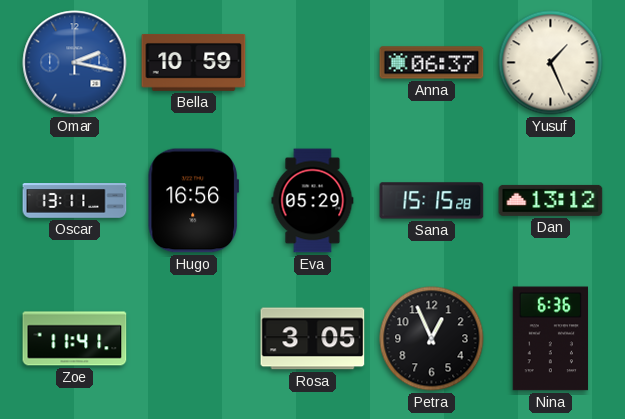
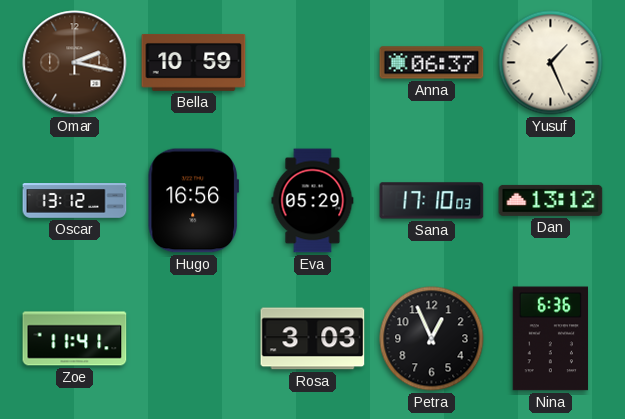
Omar dial: blue -> brown (75, 63)
Oscar: 13:11 -> 13:12 (75, 201)
Sana: 15:15 -> 17:10 (432, 201)
Rosa: 3:05 -> 3:03 (313, 339)
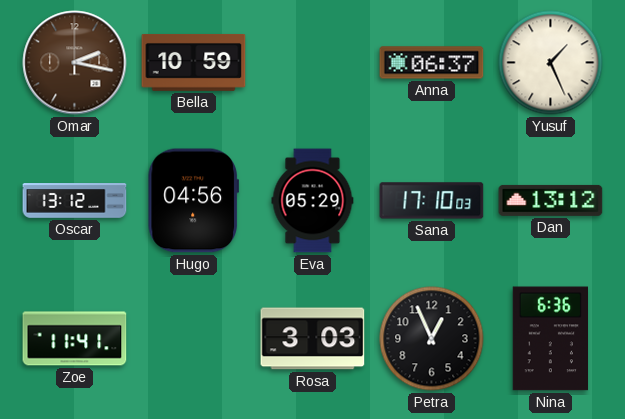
Hugo: 16:56 -> 04:56 (193, 201)
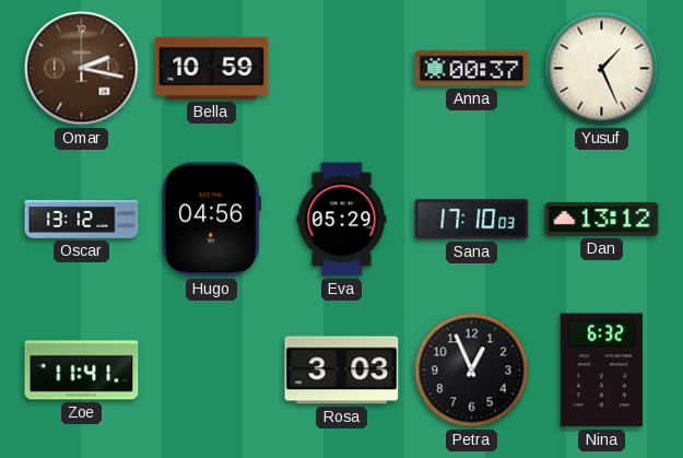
Anna: 06:37 -> 00:37 (472, 69)
Nina: 6:36 -> 6:32 (601, 371)
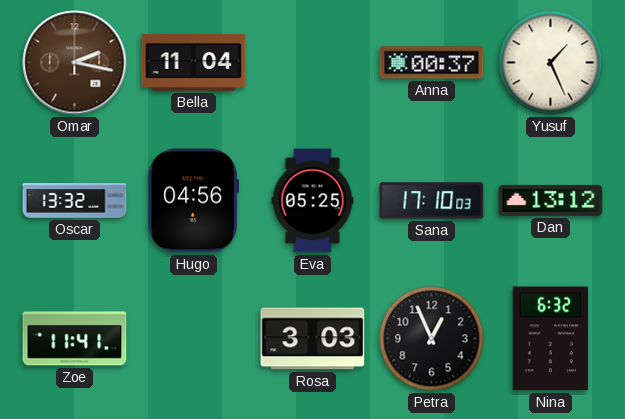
Bella: 10:59 -> 11:04 (194, 62)
Oscar: 13:12 -> 13:32 (75, 201)
Eva: 05:29 -> 05:25 (313, 201)
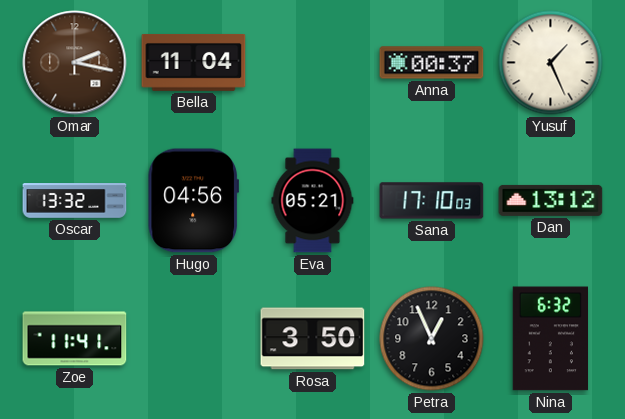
Eva: 05:25 -> 05:21 (313, 201)
Rosa: 3:03 -> 3:50 (313, 339)
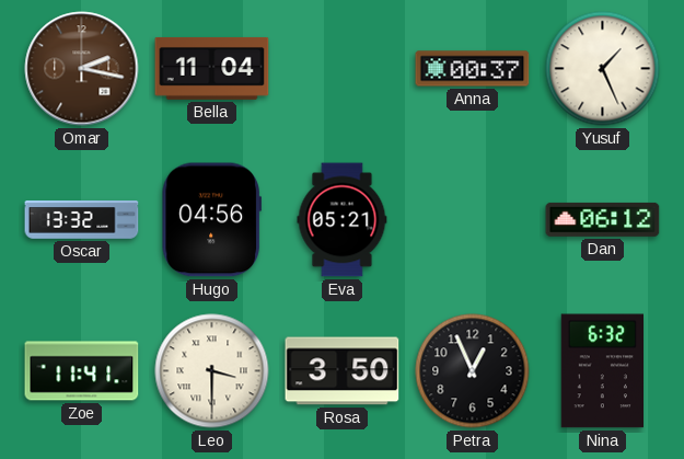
Sana: 17:10 -> none (432, 201)
Dan: 13:12 -> 06:12 (603, 219)
Leo: none -> 3:30 (212, 371)
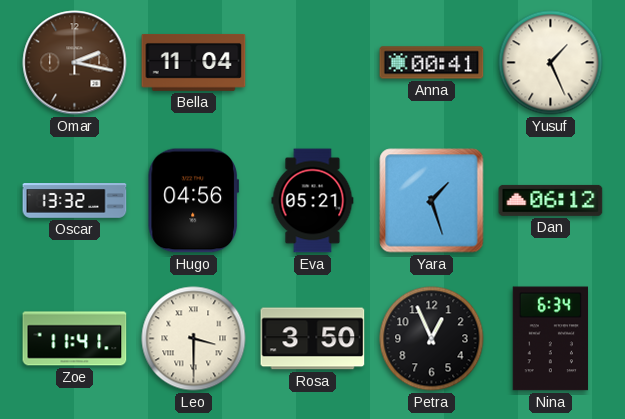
Anna: 00:37 -> 00:41 (432, 63)
Yara: none -> 1:27 (432, 201)
Nina: 6:32 -> 6:34 (550, 339)
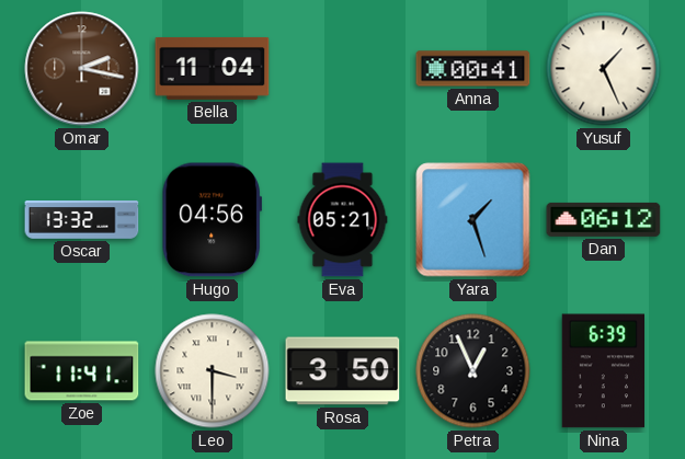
Nina: 6:34 -> 6:39 (603, 371)
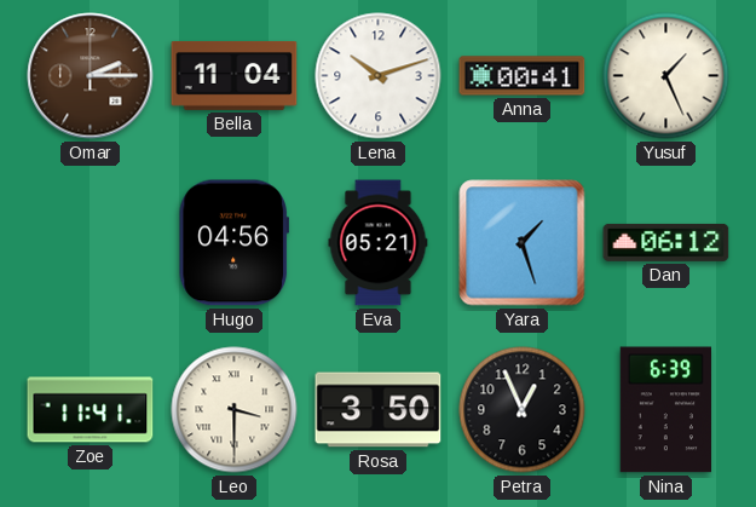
Omar: 2:17 -> 2:15 (91, 76)
Lena: none -> 10:12 (379, 76)
Oscar: 13:32 -> none (82, 220)
